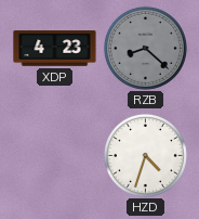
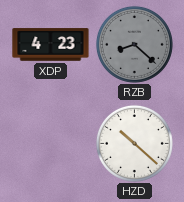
HZD: 4:33 -> 10:22 (134, 143)
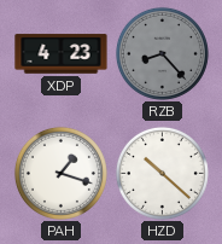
RZB: 8:22 -> 8:23 (162, 53)
PAH: none -> 1:18 (60, 173)
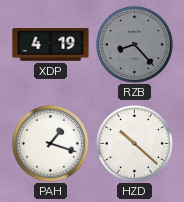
XDP: 4:23 -> 4:19 (51, 45)
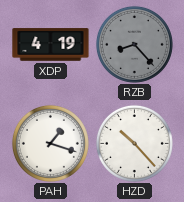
HZD: 10:22 -> 10:23 (134, 143)
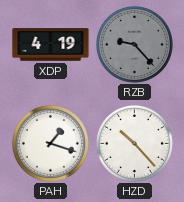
RZB: 8:23 -> 9:23 (134, 44)
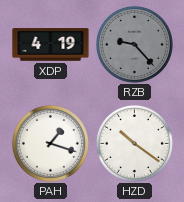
HZD: 10:23 -> 10:21 (134, 143)
